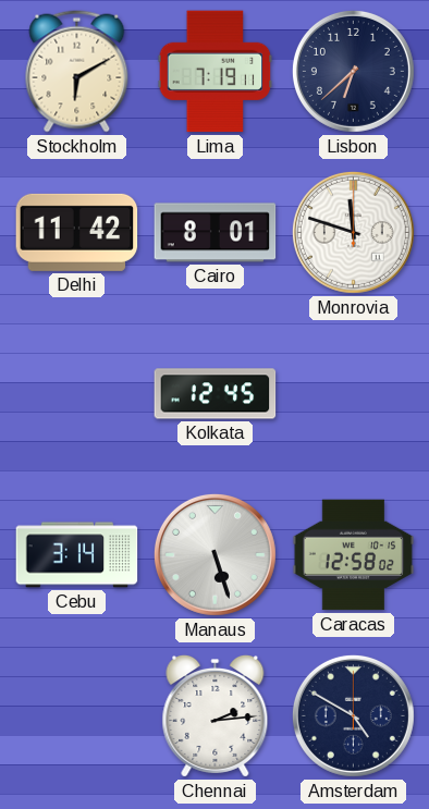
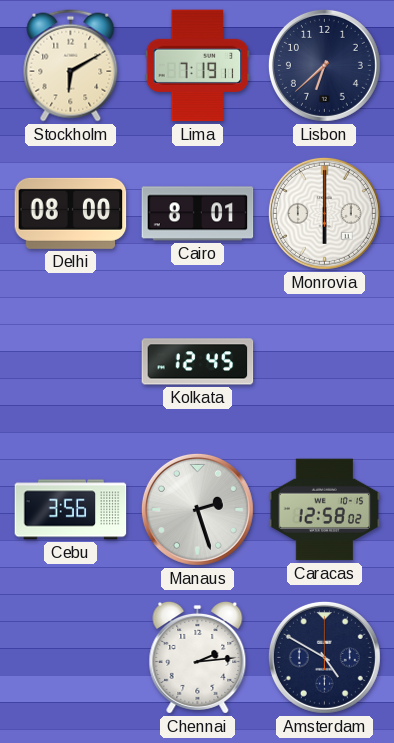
Delhi: 11:42 -> 08:00 (71, 213)
Monrovia: 11:48 -> 6:00 (324, 213)
Cebu: 3:14 -> 3:56 (71, 510)
Manaus: 5:27 -> 2:27 (197, 509)
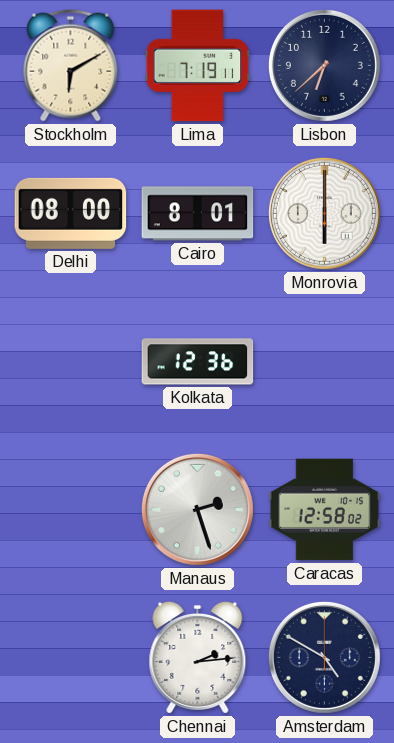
Kolkata: 12:45 -> 12:36 (198, 362)
Cebu: 3:56 -> none (71, 510)
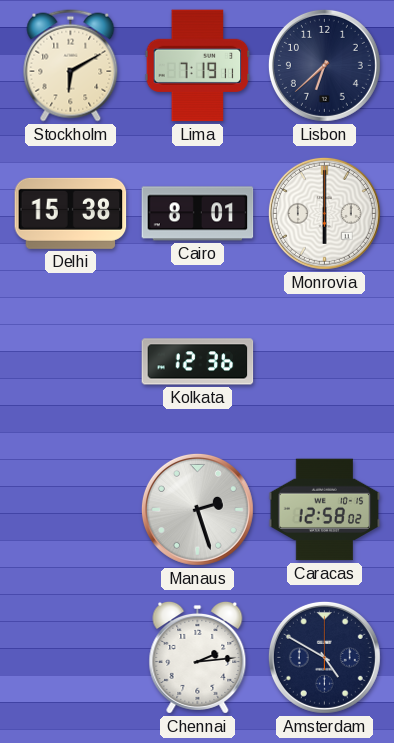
Delhi: 08:00 -> 15:38 (71, 213)
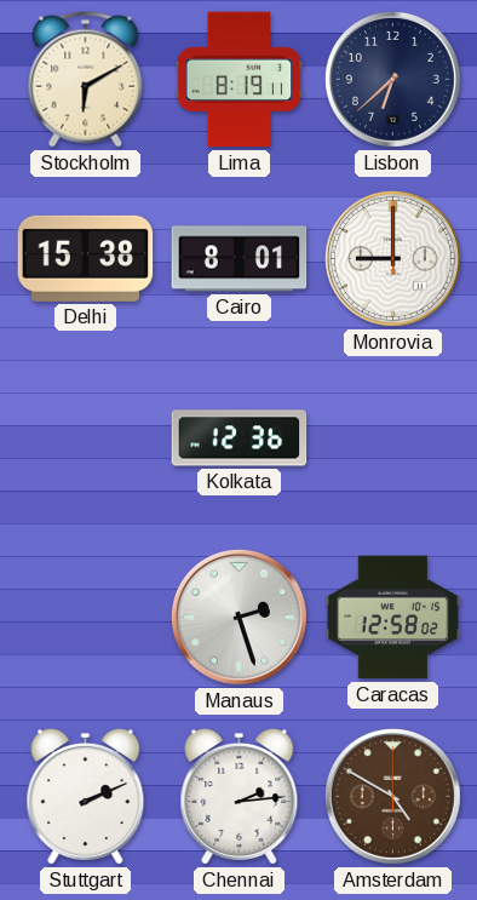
Lima: 7:19 -> 8:19 (240, 80)
Monrovia: 6:00 -> 9:00 (392, 258)
Stuttgart: none -> 2:11 (86, 796)
Amsterdam dial: navy -> brown (392, 796)
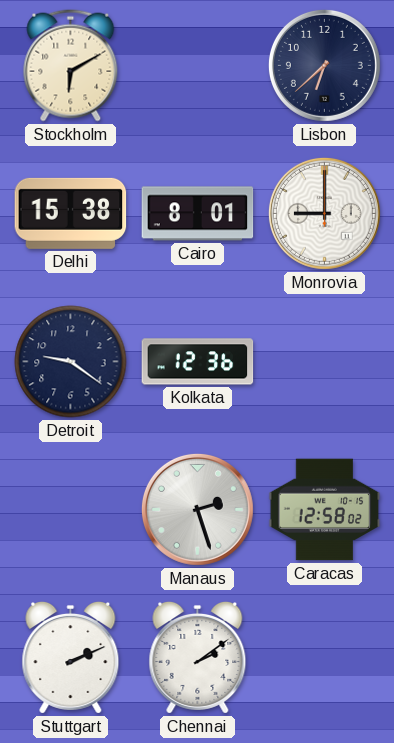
Lima: 8:19 -> none (240, 80)
Detroit: none -> 9:21 (71, 362)
Chennai: 2:14 -> 2:09 (198, 657)
Amsterdam: 4:50 -> none (392, 796)
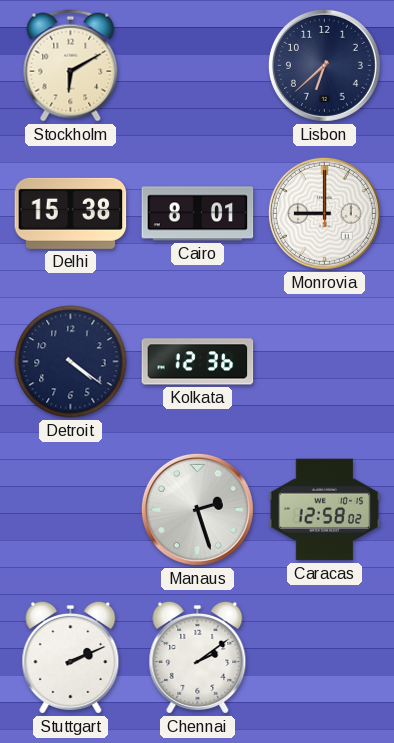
Detroit: 9:21 -> 4:21 (71, 362)
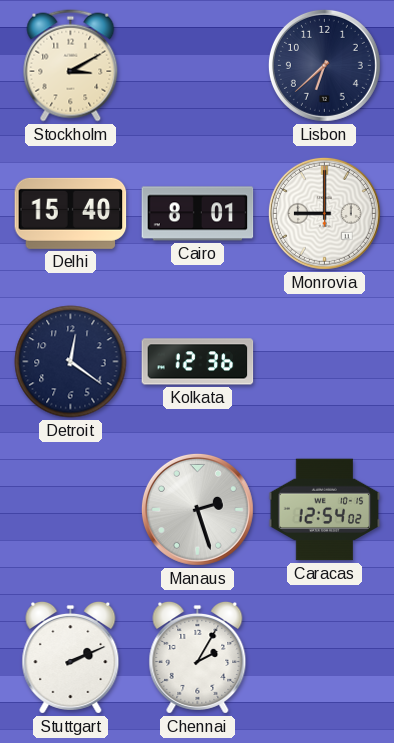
Stockholm: 6:10 -> 3:10 (71, 66)
Delhi: 15:38 -> 15:40 (71, 213)
Detroit: 4:21 -> 12:21 (71, 362)
Caracas: 12:58 -> 12:54 (325, 510)
Chennai: 2:09 -> 2:05 (198, 657)
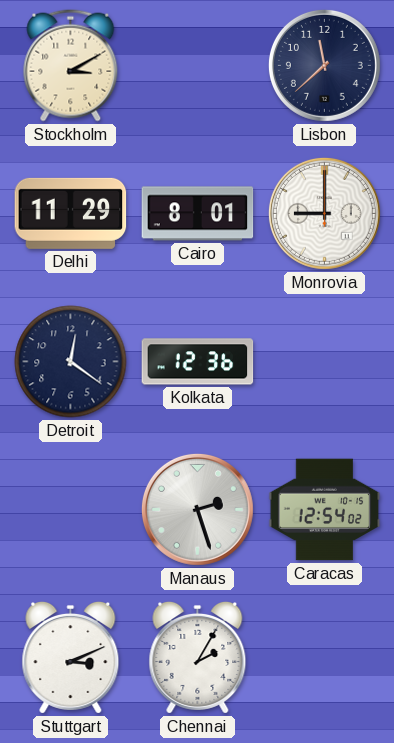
Lisbon: 6:38 -> 11:38 (324, 65)
Delhi: 15:40 -> 11:29 (71, 213)
Stuttgart: 2:11 -> 3:11 (71, 657)
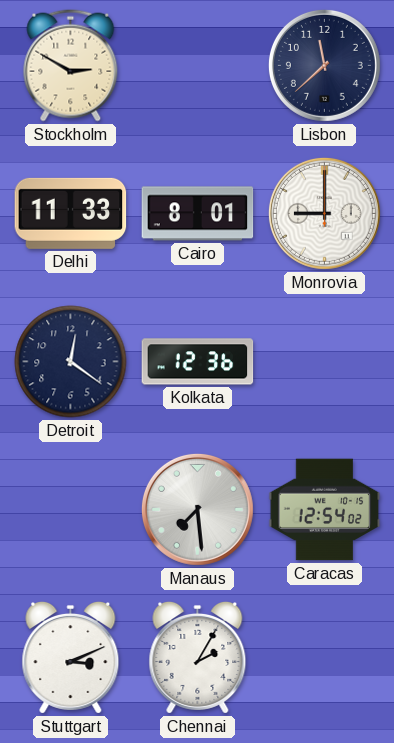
Stockholm: 3:10 -> 2:50 (71, 66)
Delhi: 11:29 -> 11:33 (71, 213)
Manaus: 2:27 -> 7:29 (197, 509)
